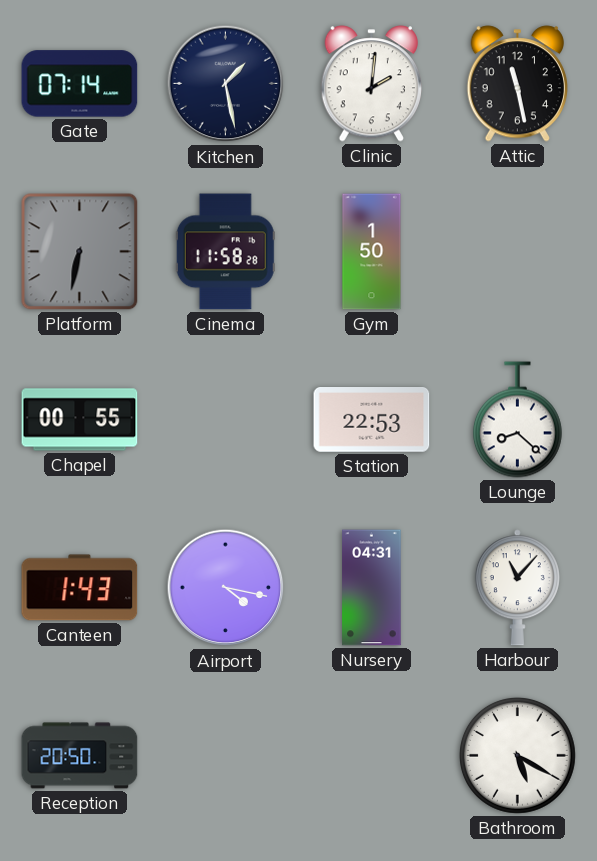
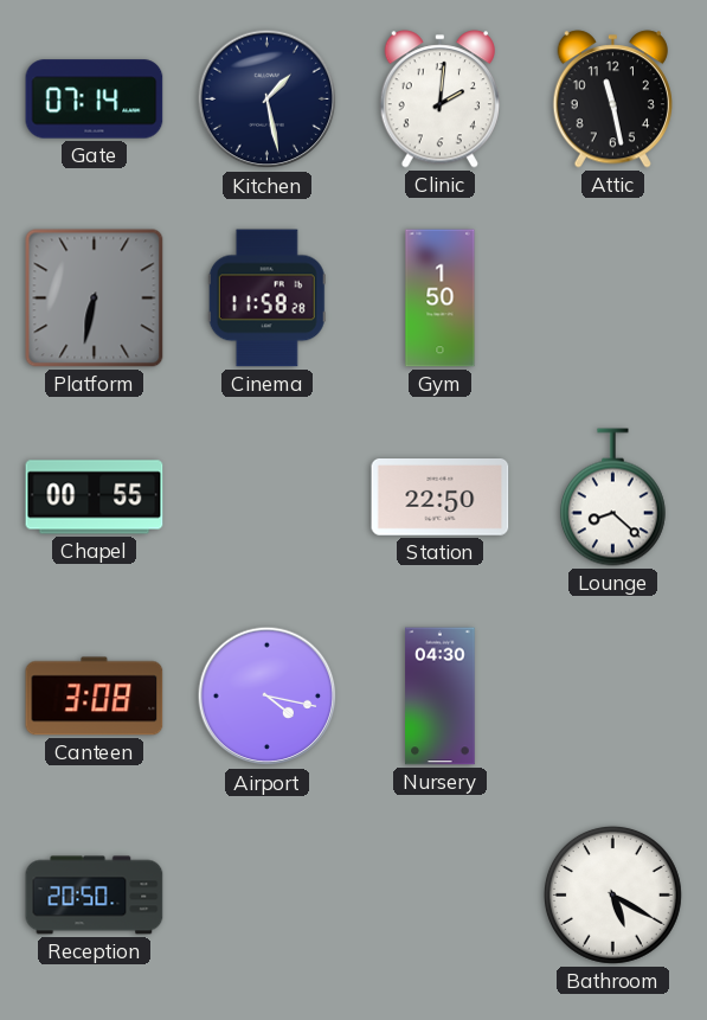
Station: 22:53 -> 22:50 (441, 498)
Canteen: 1:43 -> 3:08 (95, 697)
Nursery: 04:31 -> 04:30 (441, 697)
Harbour: 11:07 -> none (517, 588)
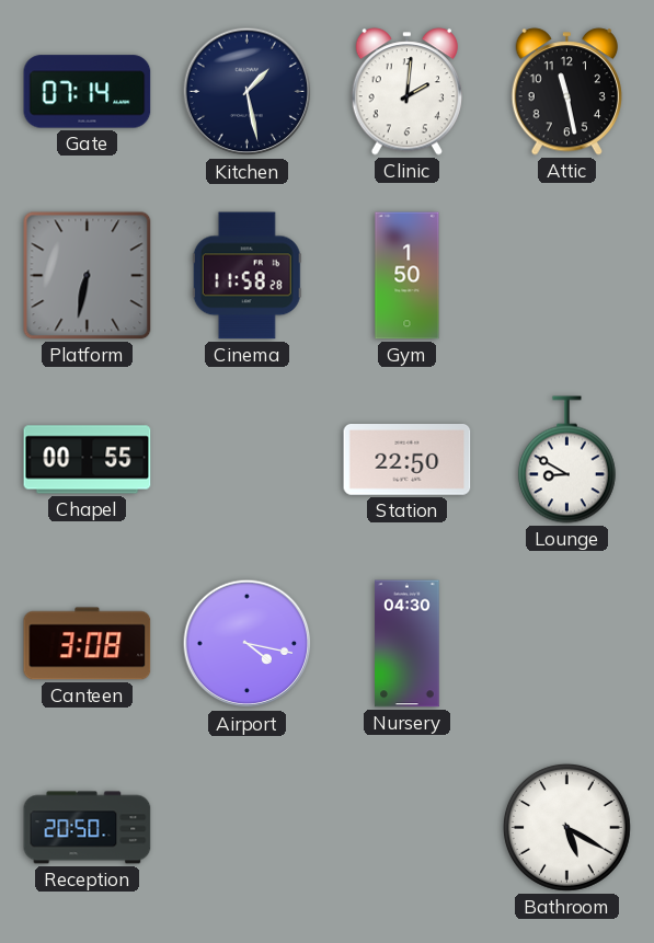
Lounge: 8:22 -> 8:50 (566, 460)
